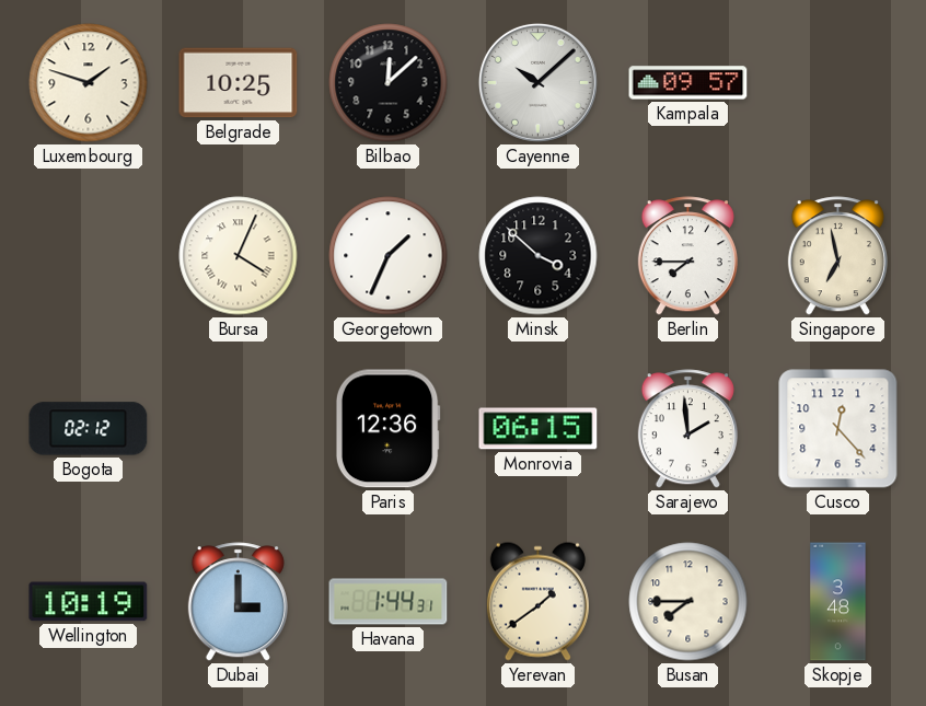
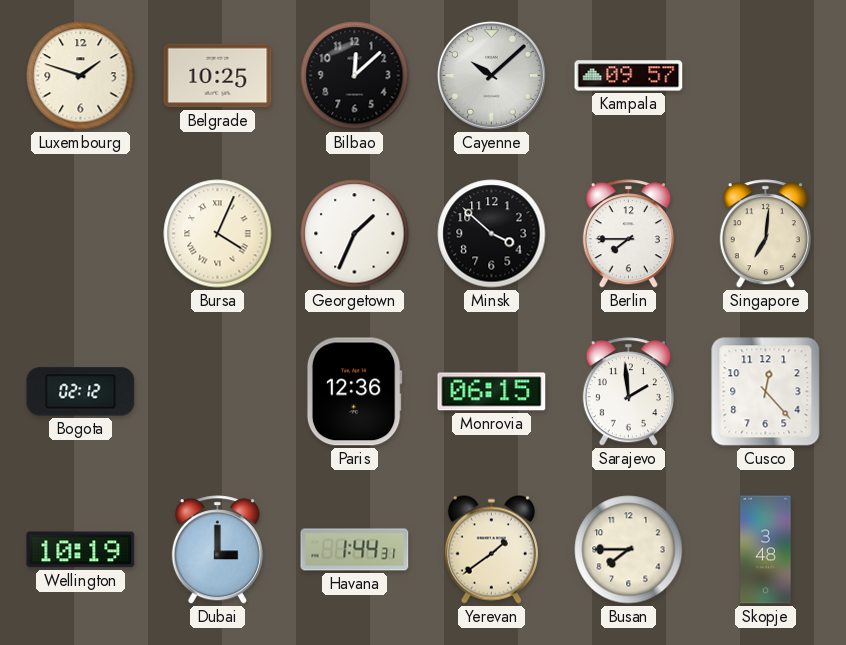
Singapore: 6:58 -> 7:01 (765, 234)
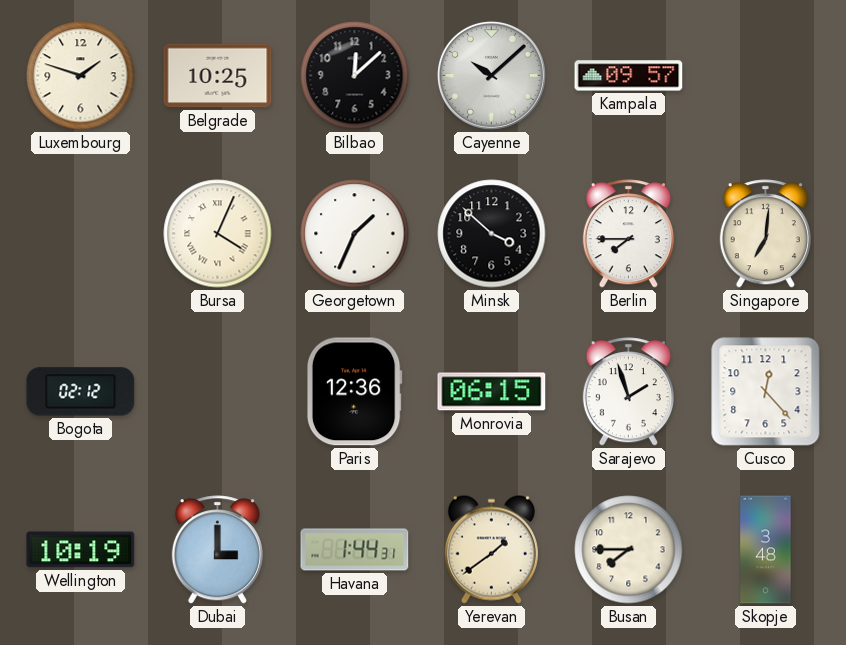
Sarajevo: 1:59 -> 1:57 (628, 392)
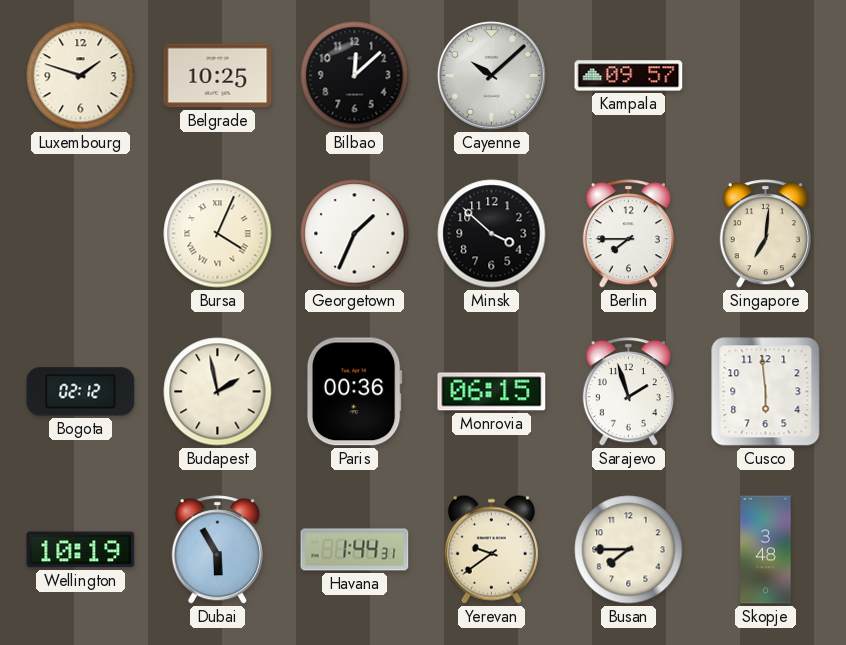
Budapest: none -> 1:58 (218, 392)
Paris: 12:36 -> 00:36 (354, 392)
Cusco: 12:23 -> 5:59 (766, 392)
Dubai: 3:00 -> 5:55 (217, 550)
Yerevan: 1:39 -> 9:39 (491, 549)
